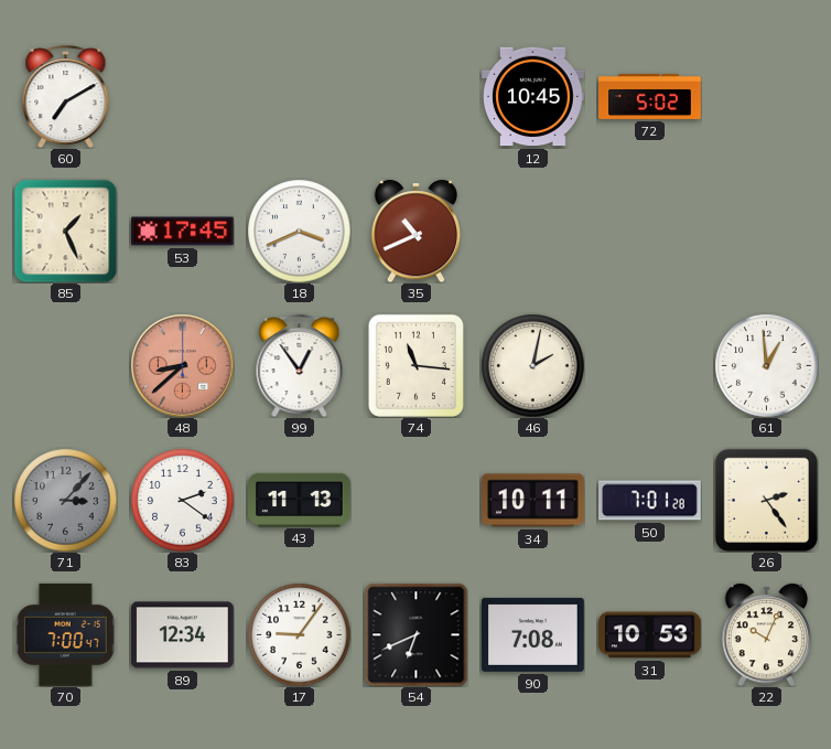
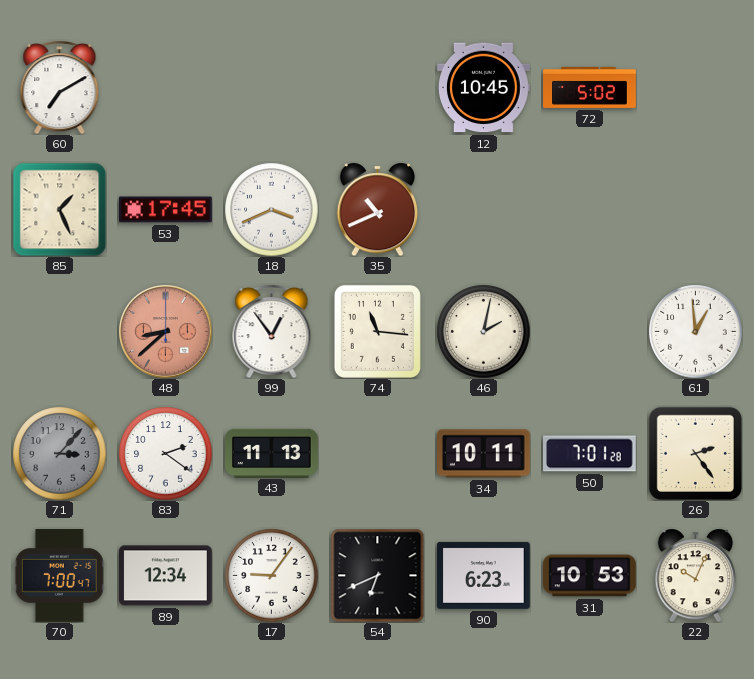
90: 7:08 -> 6:23 (484, 575)
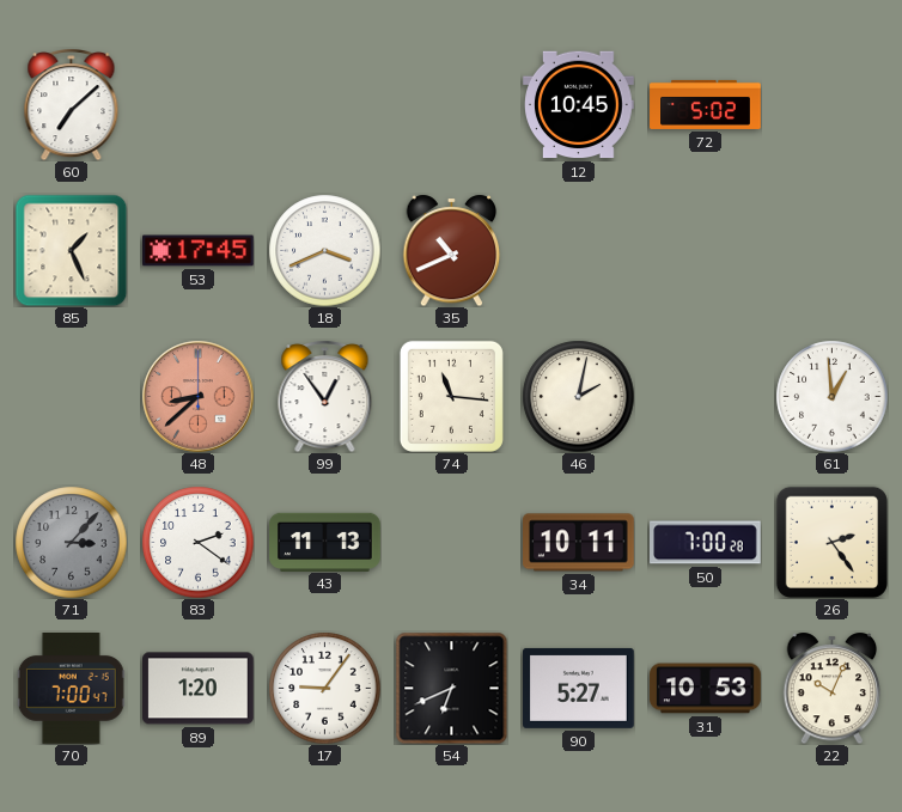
60: 7:10 -> 7:08 (72, 105)
50: 7:01 -> 7:00 (706, 543)
89: 12:34 -> 1:20 (199, 689)
90: 6:23 -> 5:27 (579, 688)
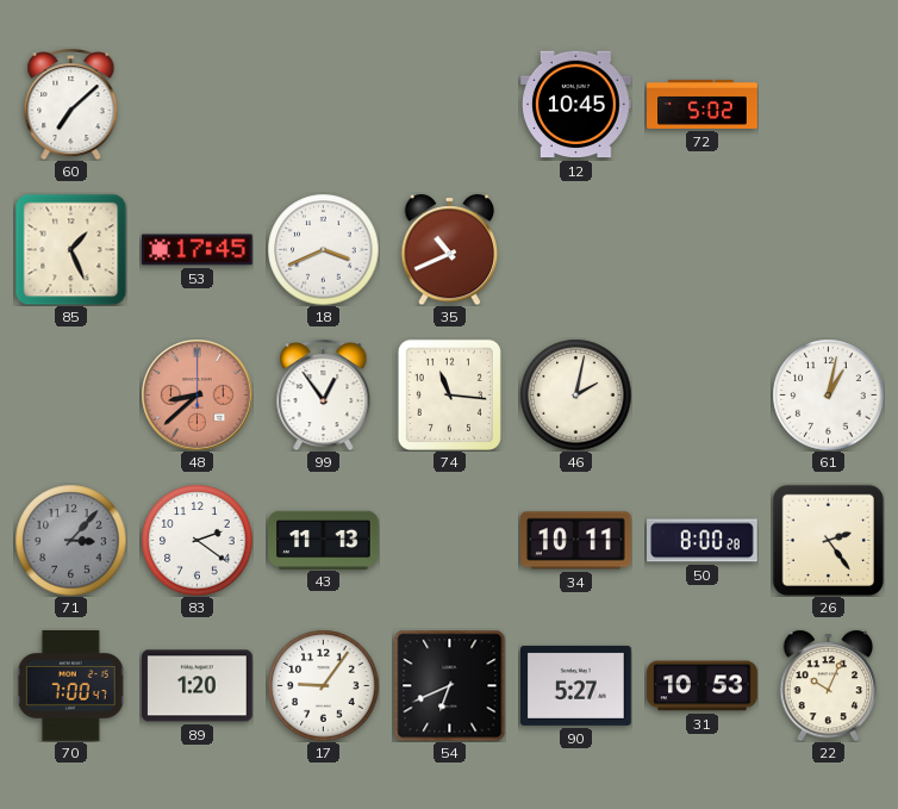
61: 12:59 -> 1:02 (828, 394)
50: 7:00 -> 8:00 (703, 541)
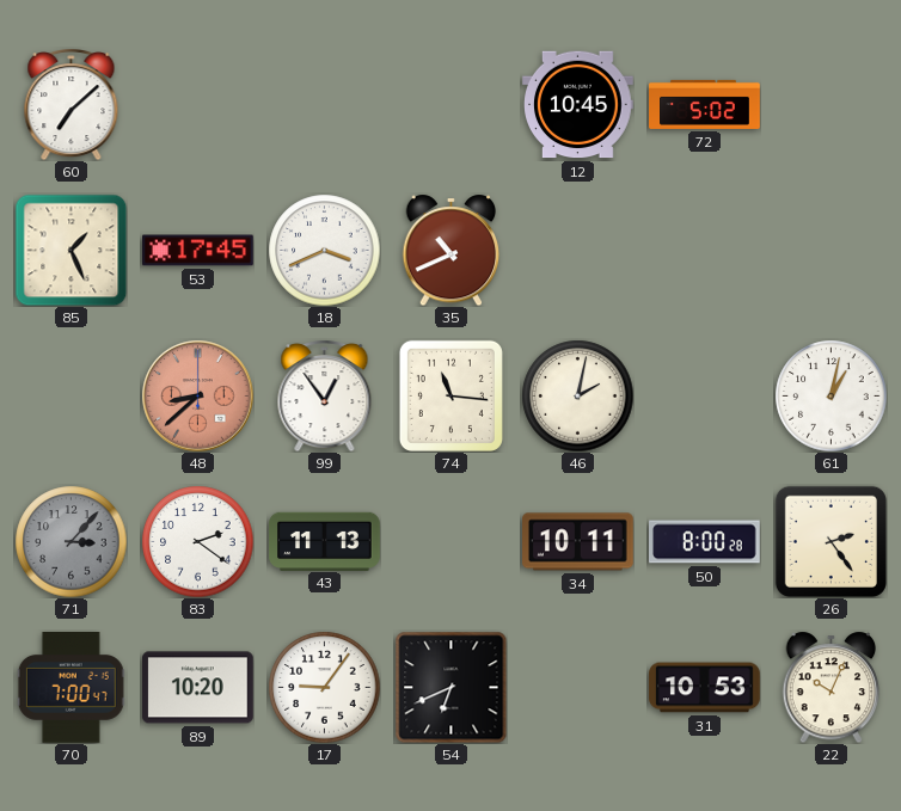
89: 1:20 -> 10:20 (198, 688)
90: 5:27 -> none (576, 685)
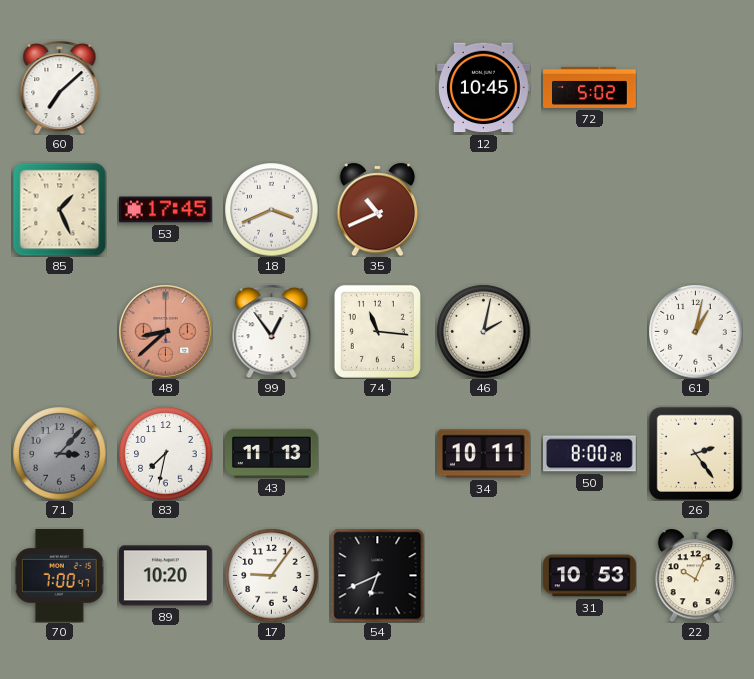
83: 2:21 -> 7:32 (165, 453)
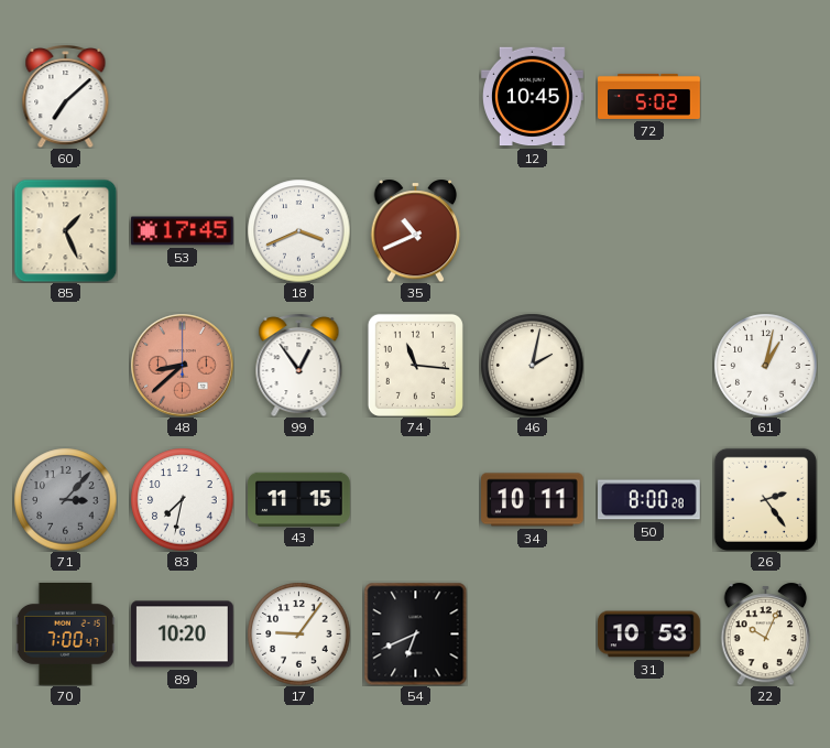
43: 11:13 -> 11:15 (299, 499)
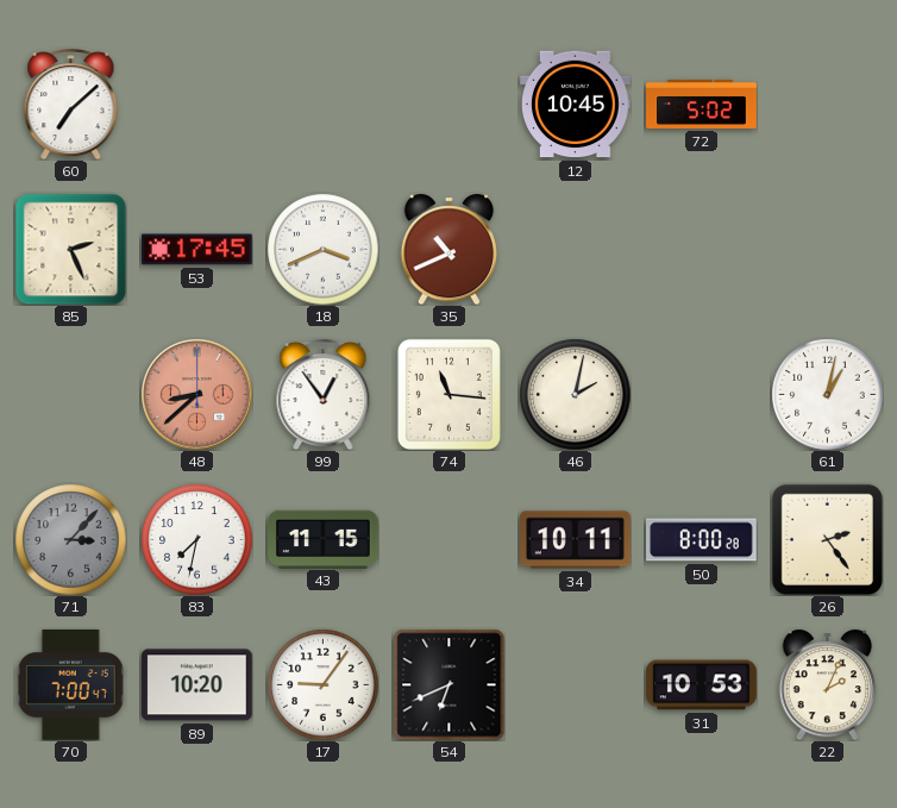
85: 1:26 -> 2:26 (70, 249)
22: 10:04 -> 2:04 (828, 684)
